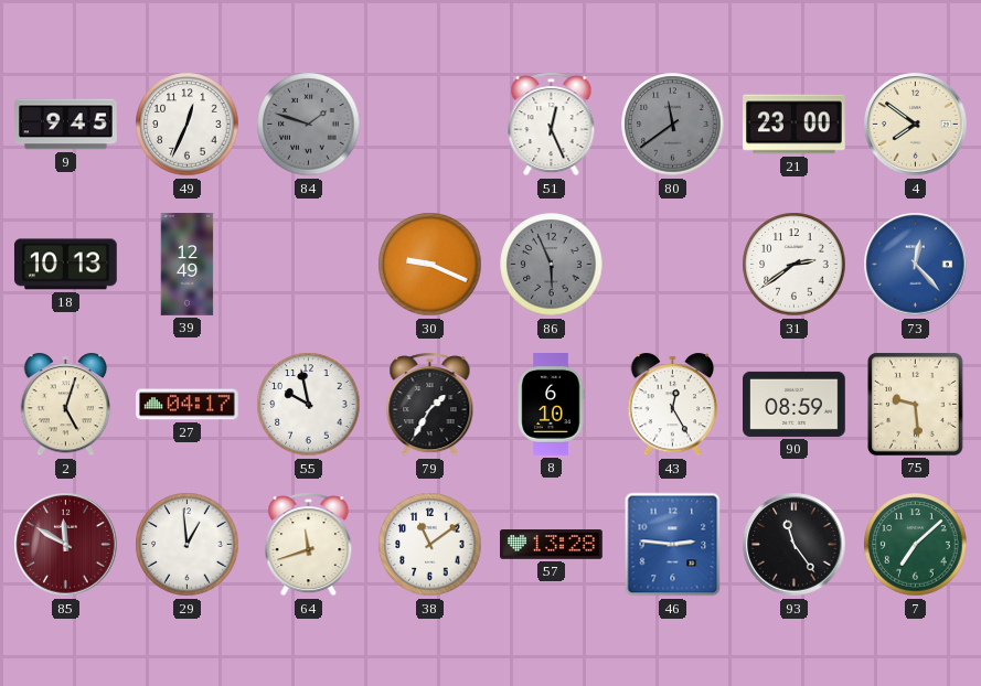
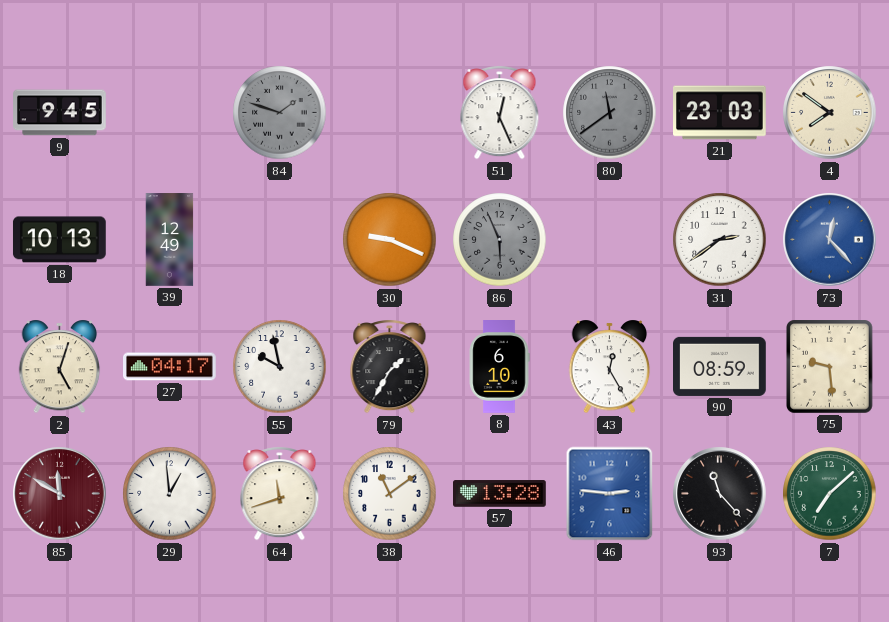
49: 12:34 -> none (188, 125)
21: 23:00 -> 23:03 (720, 113)
93: 11:24 -> 11:23 (720, 494)
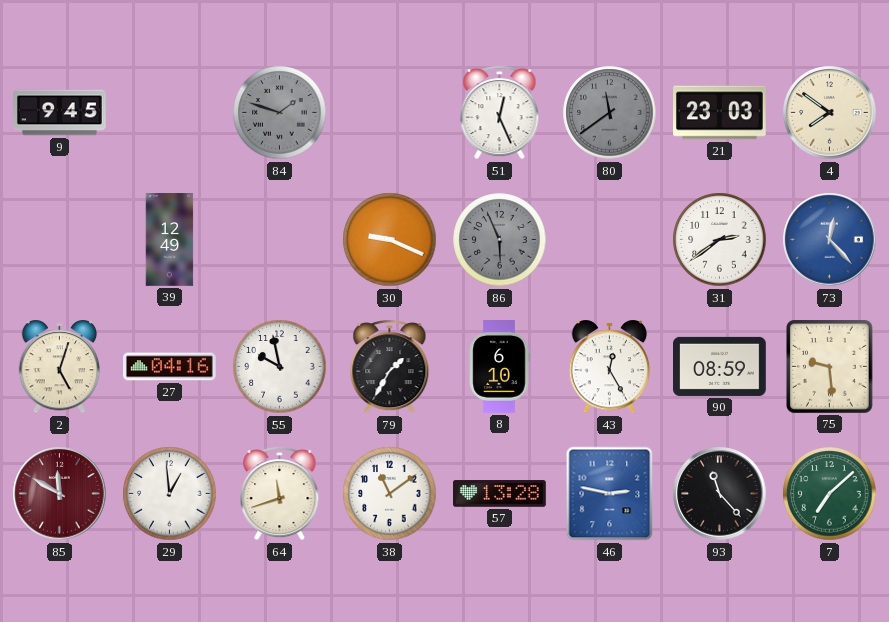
18: 10:13 -> none (59, 240)
27: 04:17 -> 04:16 (170, 367)
46: 2:46 -> 2:47 (610, 494)
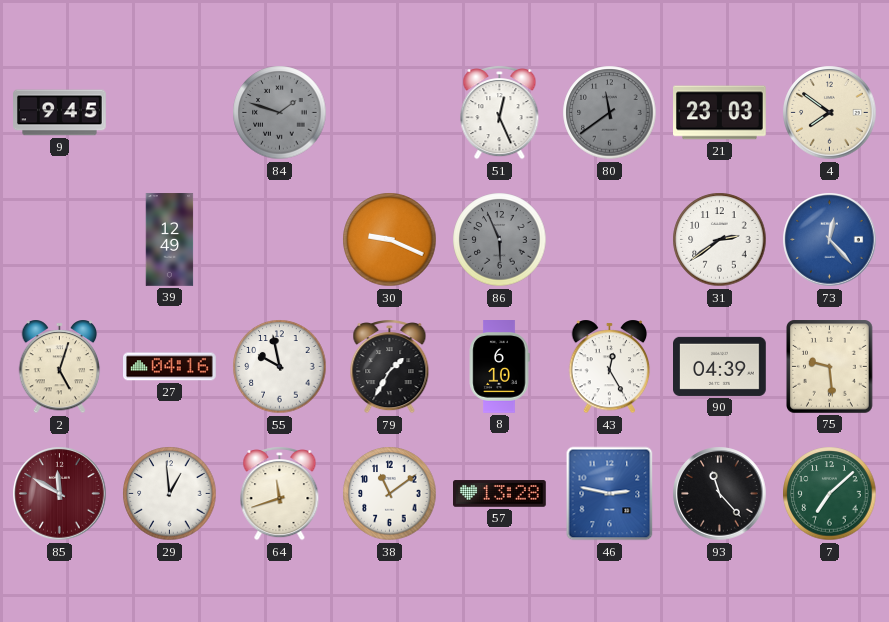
90: 08:59 -> 04:39 (720, 366)
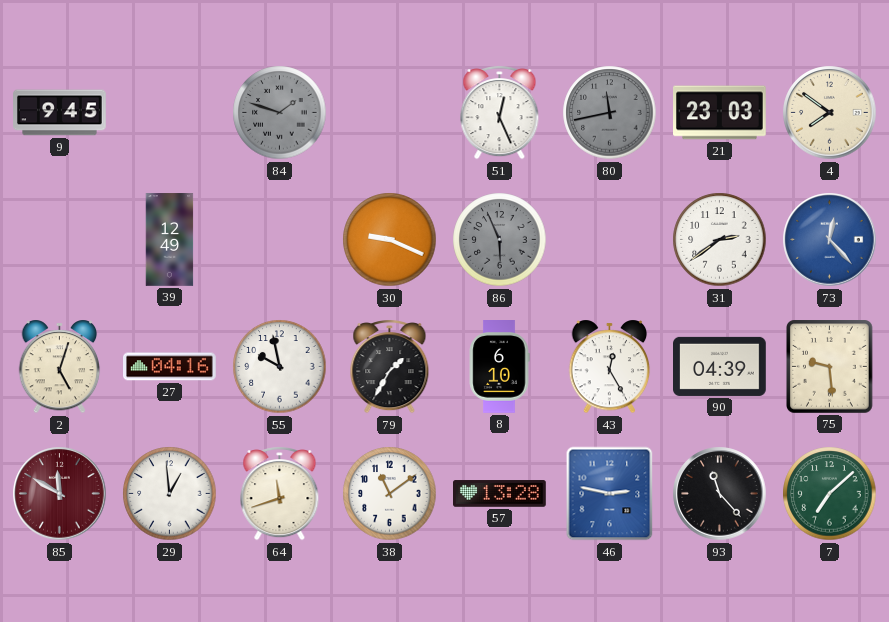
80: 11:39 -> 11:43 (610, 113)
